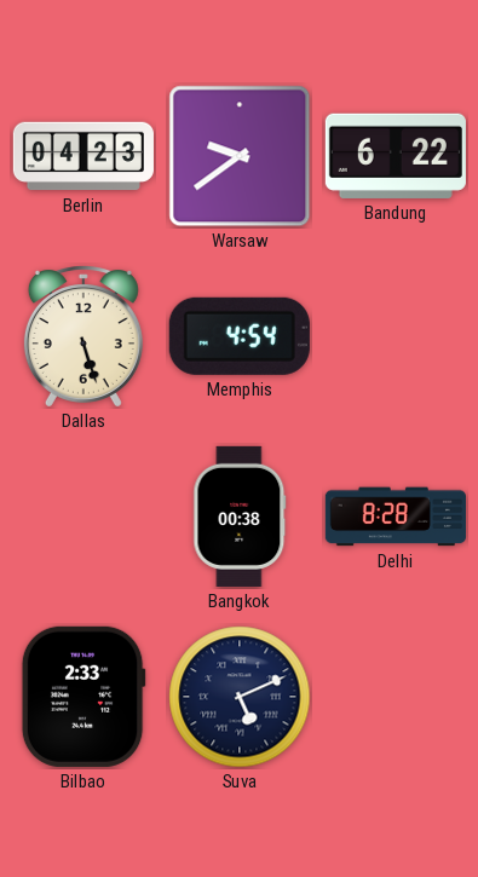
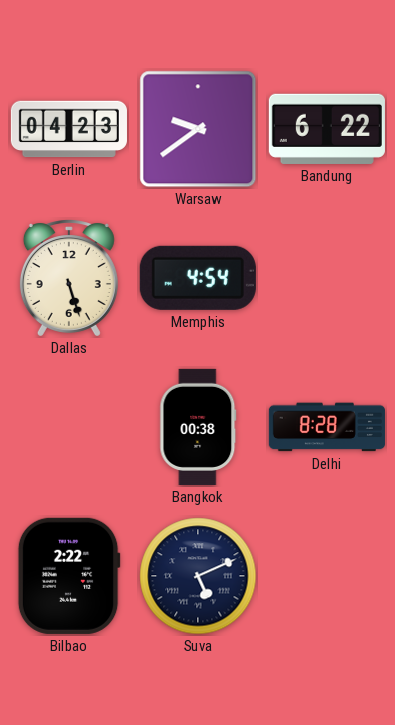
Bilbao: 2:33 -> 2:22 (69, 576)
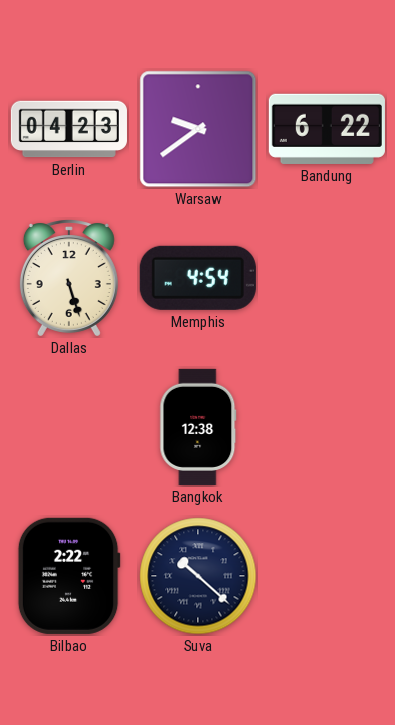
Bangkok: 00:38 -> 12:38 (198, 427)
Delhi: 8:28 -> none (327, 427)
Suva: 5:11 -> 10:22 (198, 576)
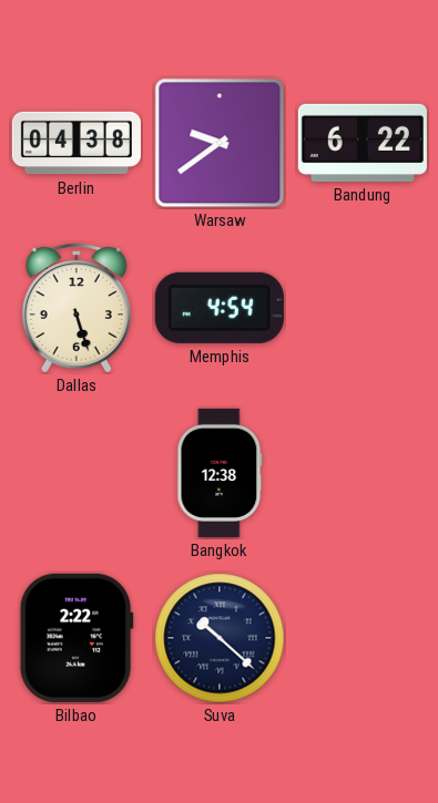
Berlin: 04:23 -> 04:38 (77, 143)
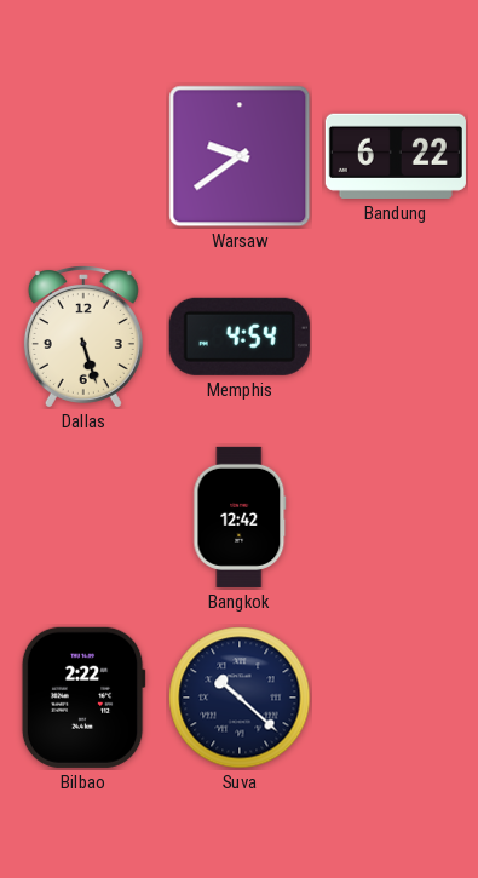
Berlin: 04:38 -> none (77, 143)
Bangkok: 12:38 -> 12:42 (240, 517)
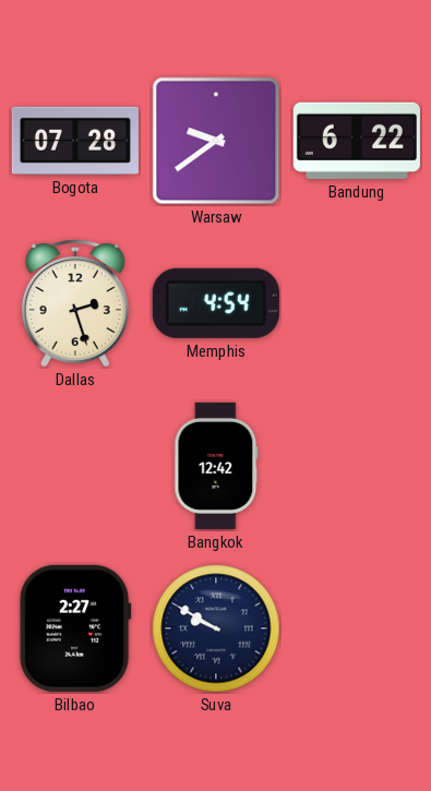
Bogota: none -> 07:28 (75, 141)
Dallas: 5:27 -> 2:27 (75, 303)
Bilbao: 2:22 -> 2:27 (75, 628)
Suva: 10:22 -> 9:50 (216, 628)
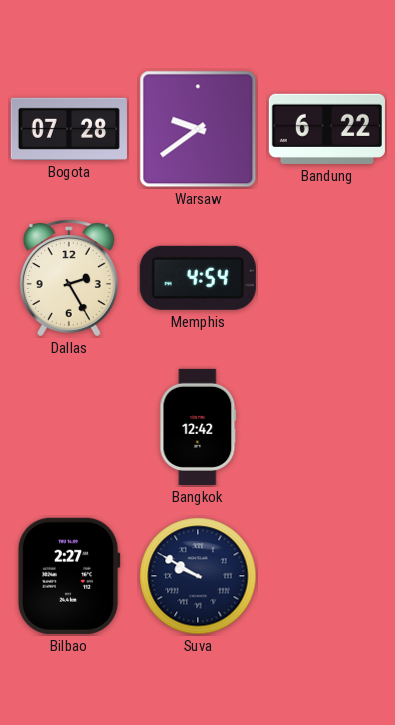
Dallas: 2:27 -> 2:25 (69, 278)
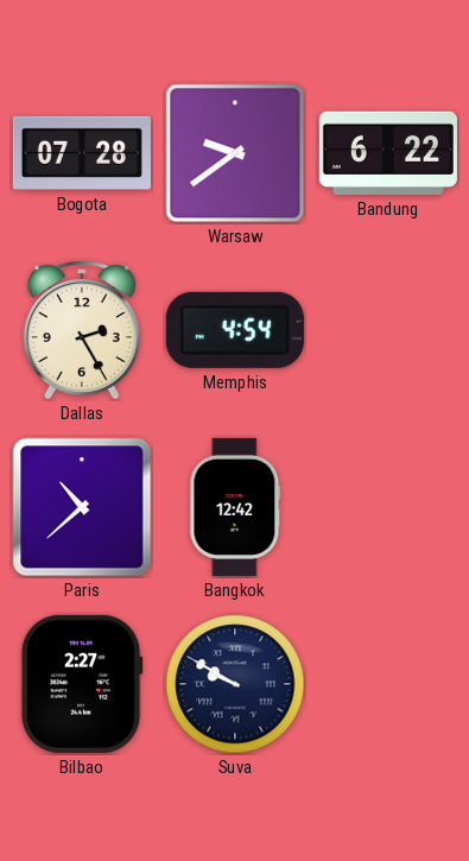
Paris: none -> 10:38 (82, 507)
